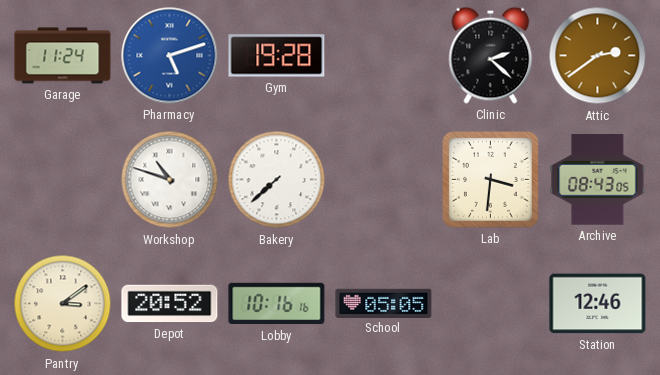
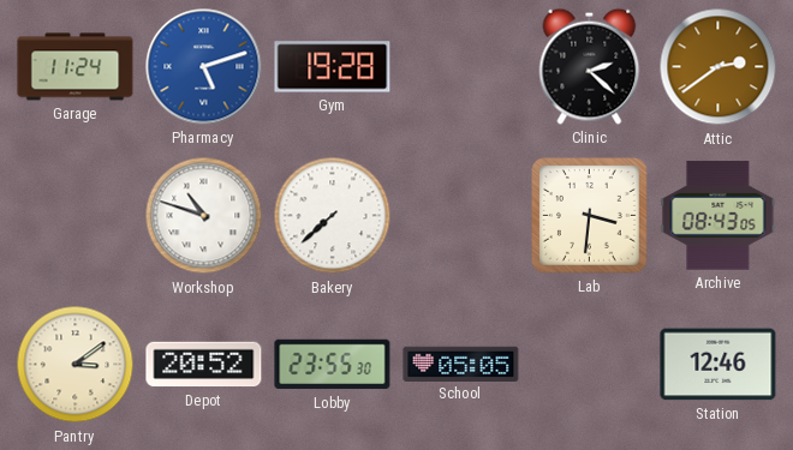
Lobby: 10:16 -> 23:55 (333, 365)
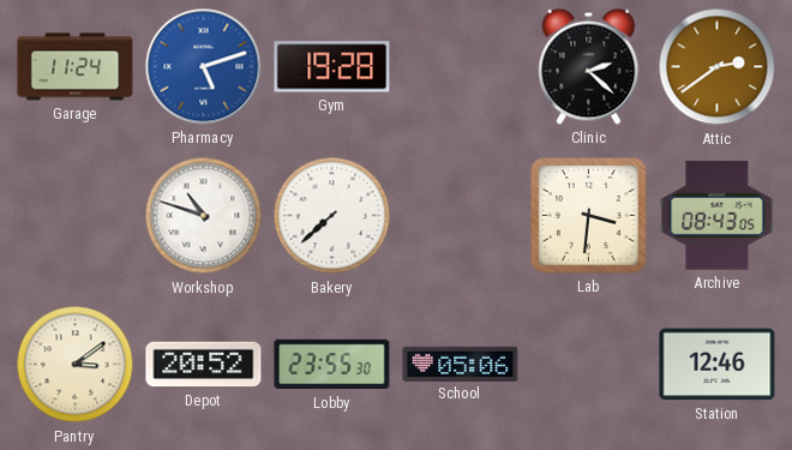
School: 05:05 -> 05:06 (461, 364)
